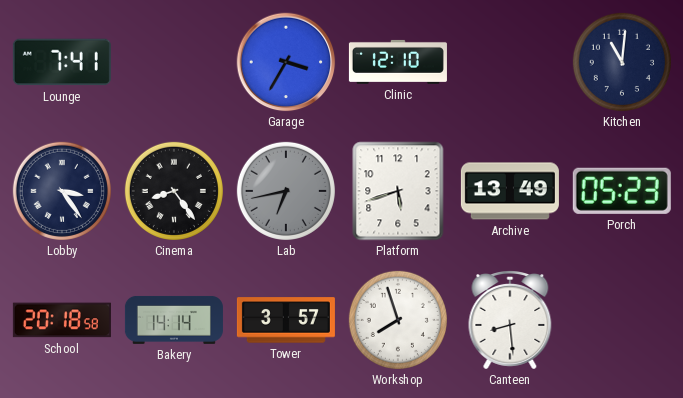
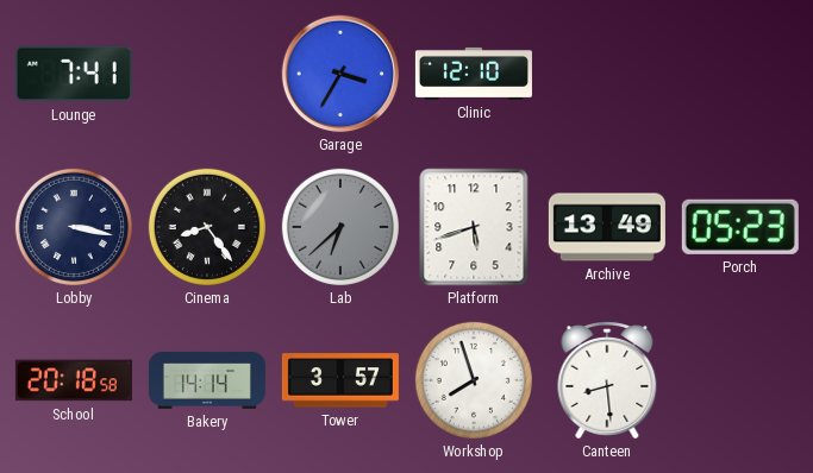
Kitchen: 11:01 -> none (622, 62)
Lobby: 3:24 -> 3:17 (74, 227)
Lab: 6:43 -> 6:38 (340, 227)
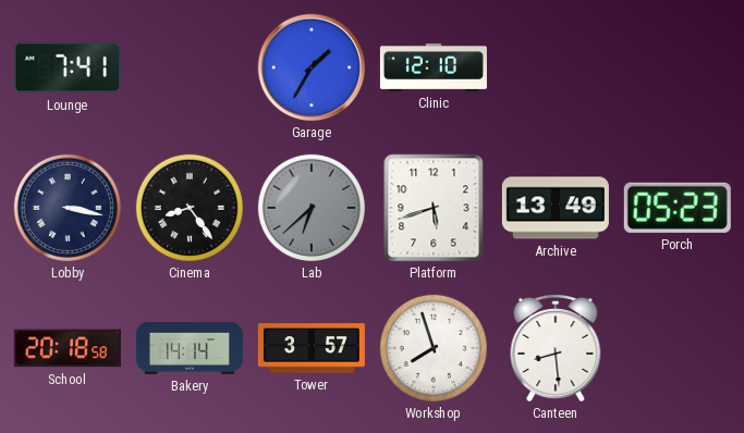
Garage: 3:35 -> 1:35 (312, 67)
